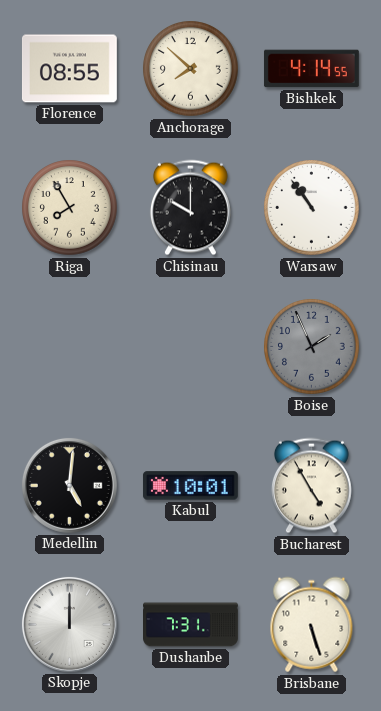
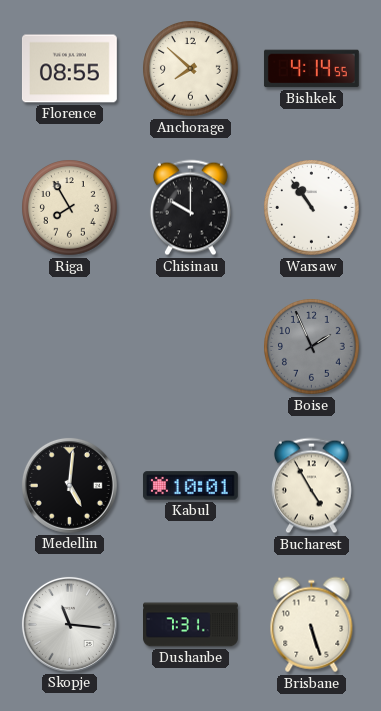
Skopje: 12:00 -> 11:16 (69, 624)
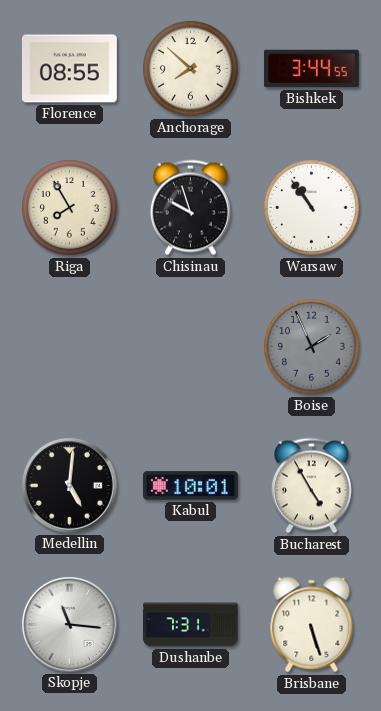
Bishkek: 4:14 -> 3:44 (311, 69)
Chisinau: 10:00 -> 9:57 (190, 208)
